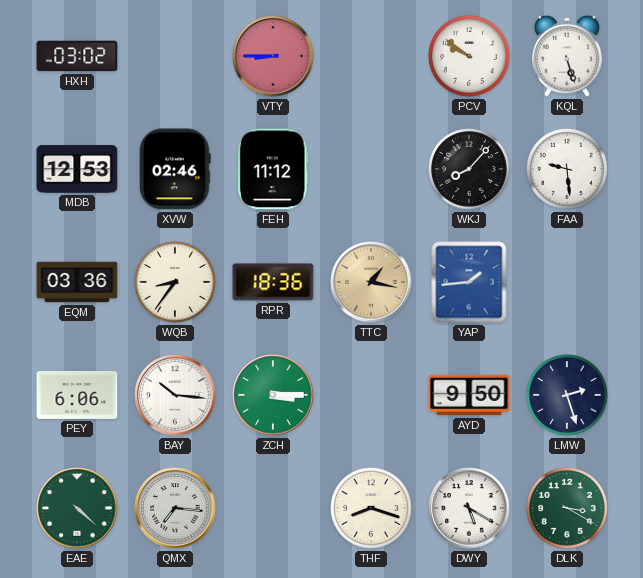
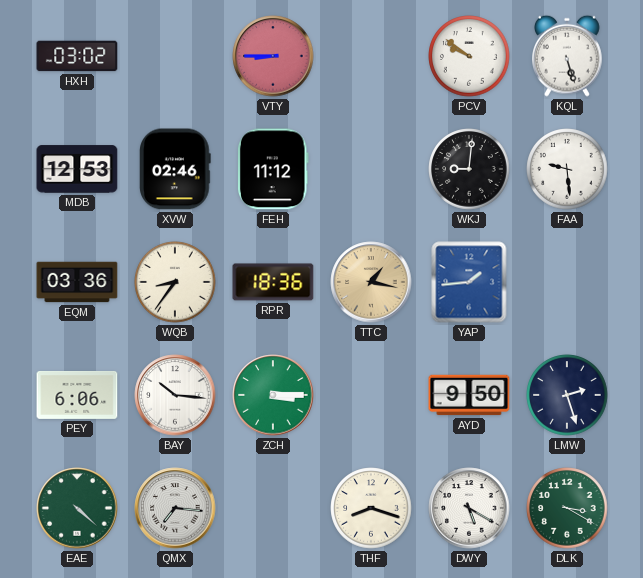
WKJ: 8:07 -> 9:01 (469, 169)
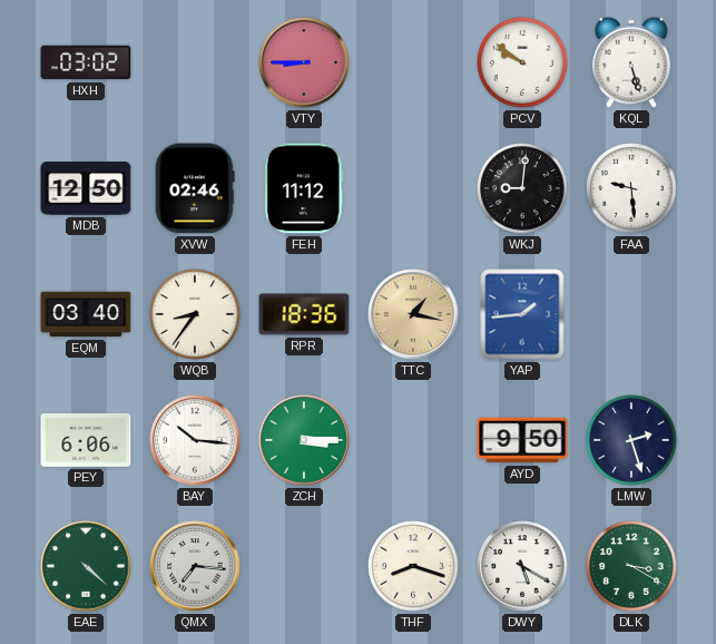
MDB: 12:53 -> 12:50 (86, 188)
EQM: 03:36 -> 03:40 (86, 314)
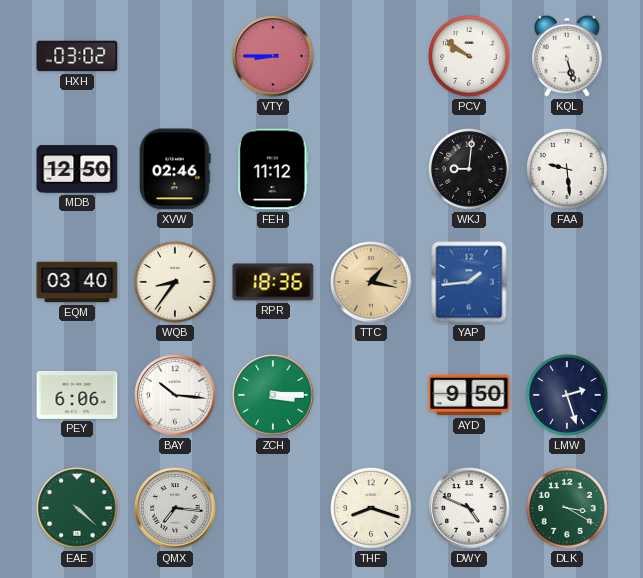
DWY: 5:20 -> 4:49 (469, 508)
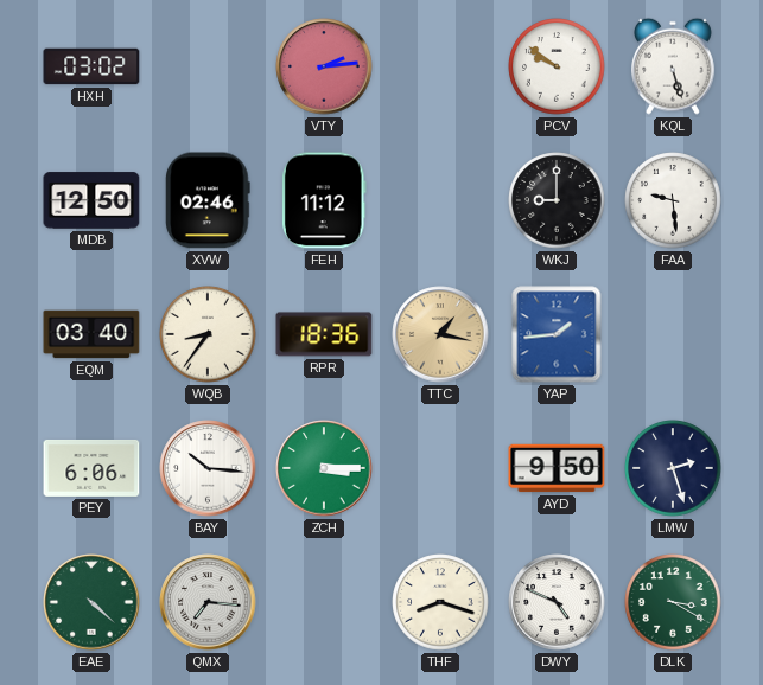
VTY: 8:45 -> 2:14 (324, 66)
WKJ: 9:01 -> 9:00 (557, 200)
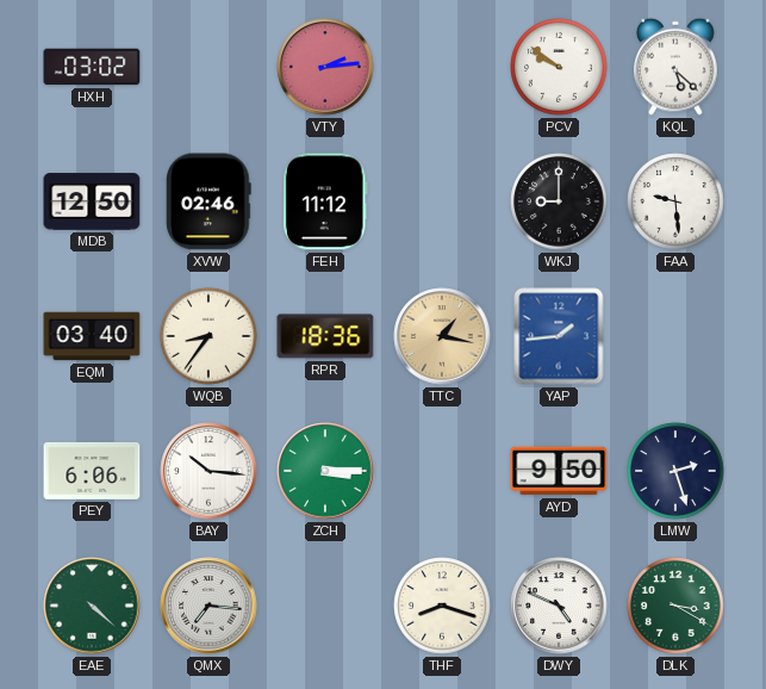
KQL: 5:27 -> 5:22 (677, 67)
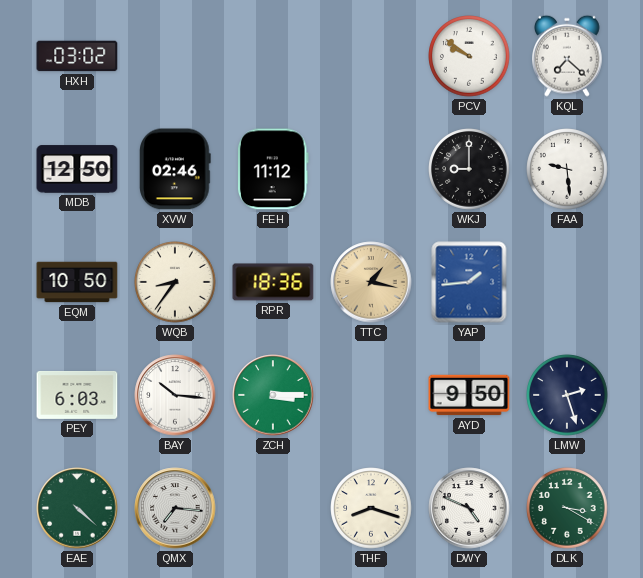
VTY: 2:14 -> none (325, 67)
KQL: 5:22 -> 7:22 (568, 56)
EQM: 03:40 -> 10:50 (77, 282)
PEY: 6:06 -> 6:03 (77, 395)
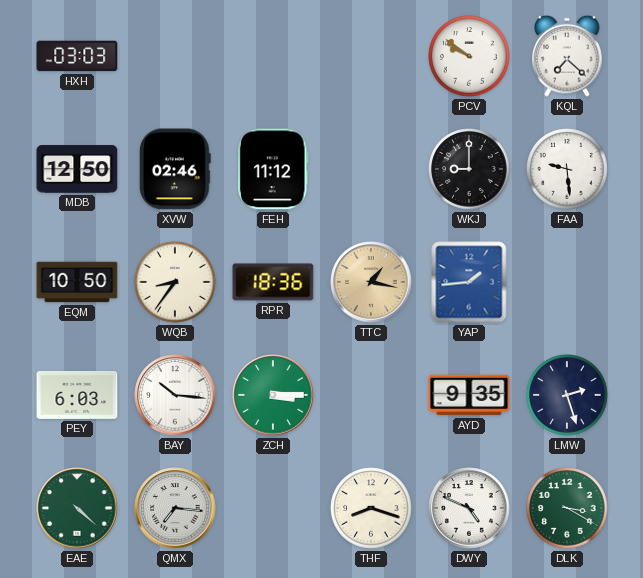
HXH: 03:02 -> 03:03 (77, 56)
AYD: 9:50 -> 9:35 (469, 395)
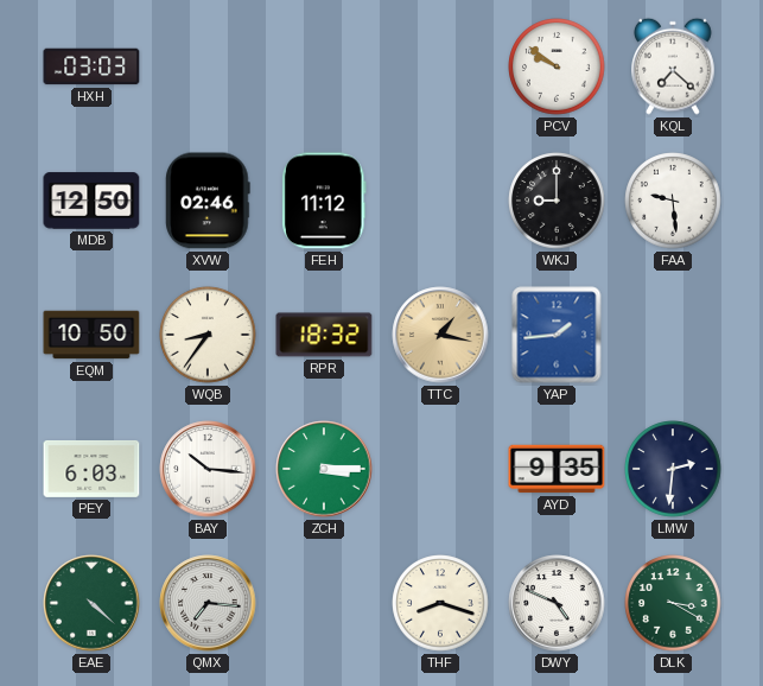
RPR: 18:36 -> 18:32 (324, 335)
LMW: 2:27 -> 2:31 (673, 469)
